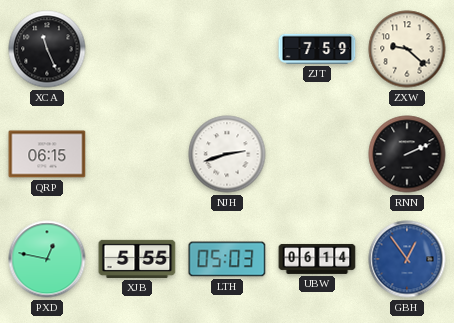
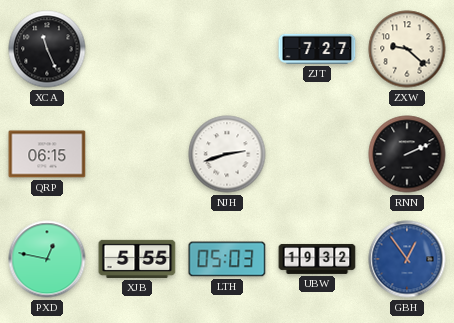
ZJT: 7:59 -> 7:27 (317, 49)
UBW: 06:14 -> 19:32 (317, 259)
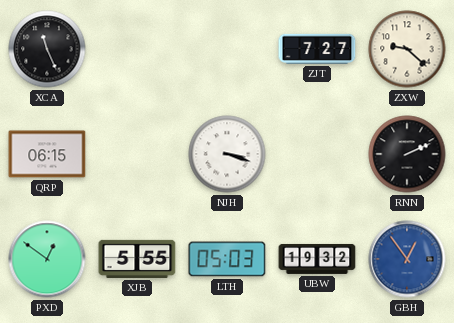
NJH: 2:42 -> 3:18 (227, 154)
PXD: 12:47 -> 12:51 (47, 259)
